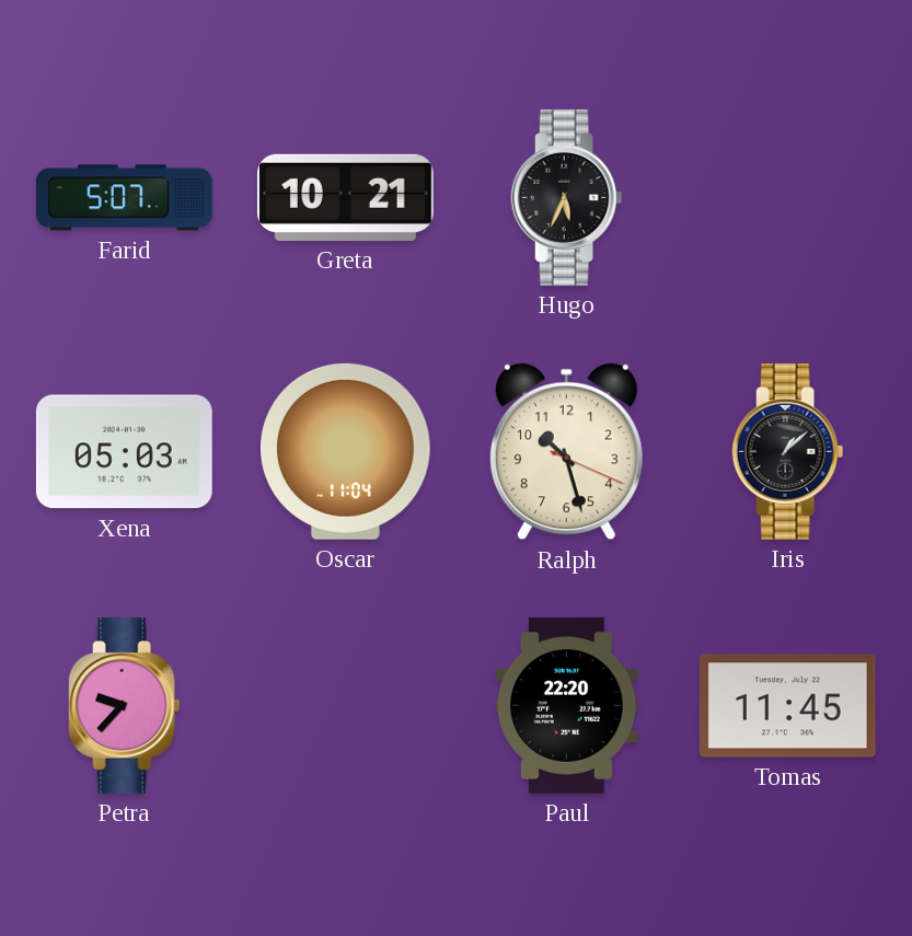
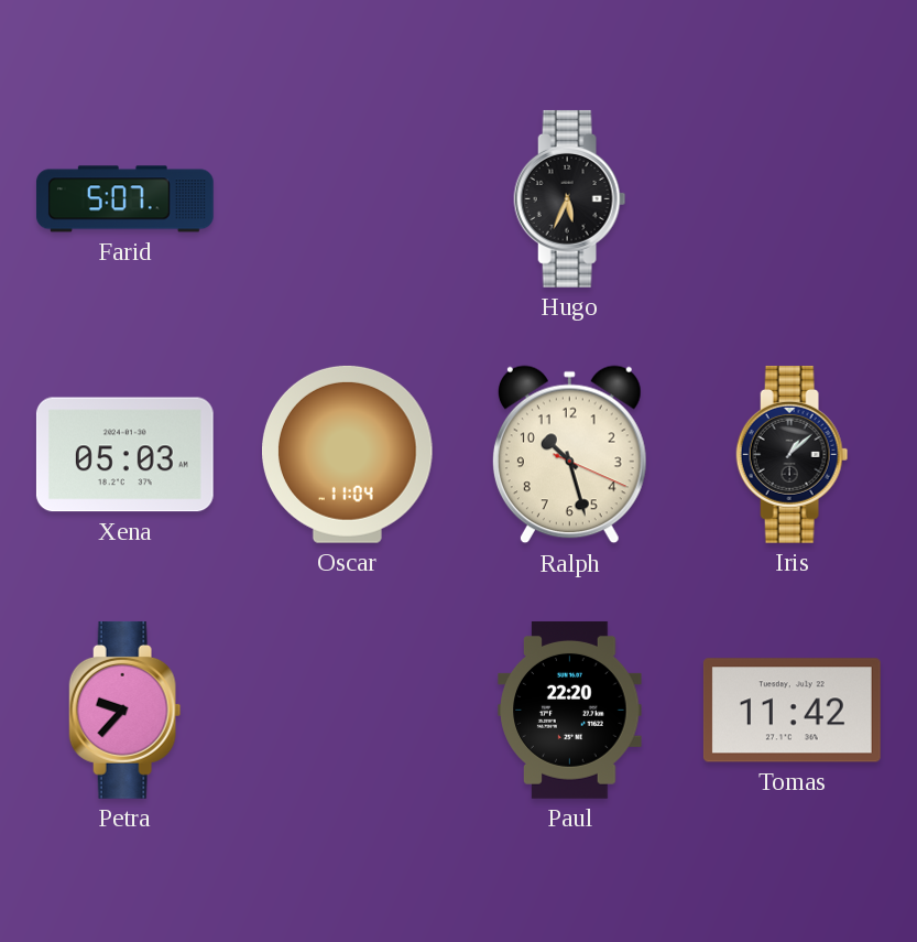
Greta: 10:21 -> none (345, 197)
Tomas: 11:45 -> 11:42 (792, 711)
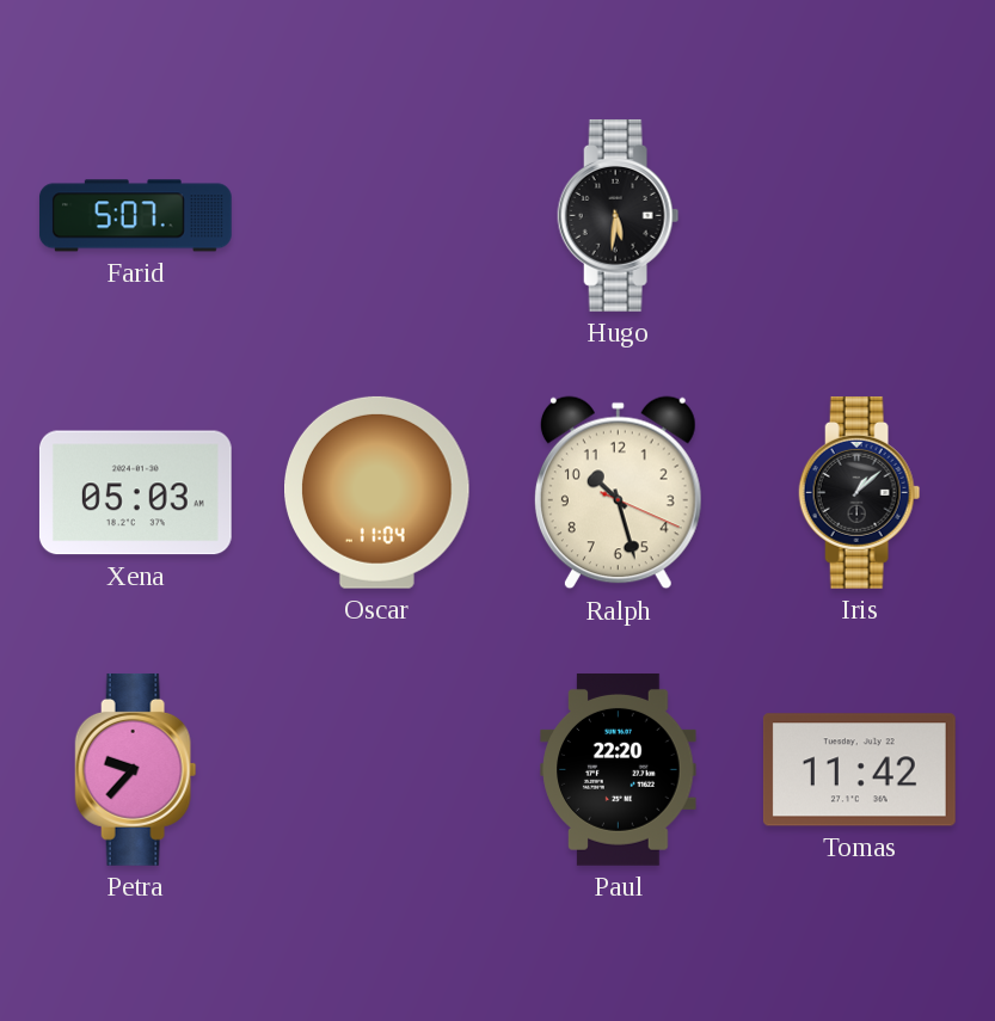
Hugo: 5:34 -> 5:31 (619, 215)
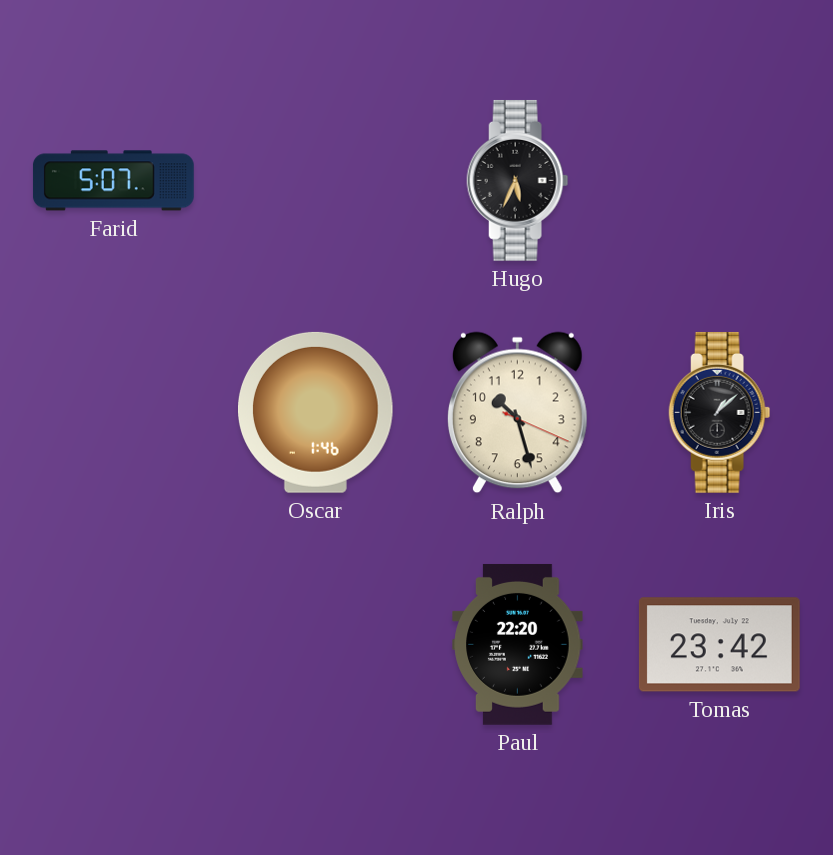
Hugo: 5:31 -> 5:34 (518, 180)
Xena: 05:03 -> none (135, 493)
Oscar: 11:04 -> 1:46 (316, 412)
Petra: 9:37 -> none (136, 769)
Tomas: 11:42 -> 23:42 (719, 645)
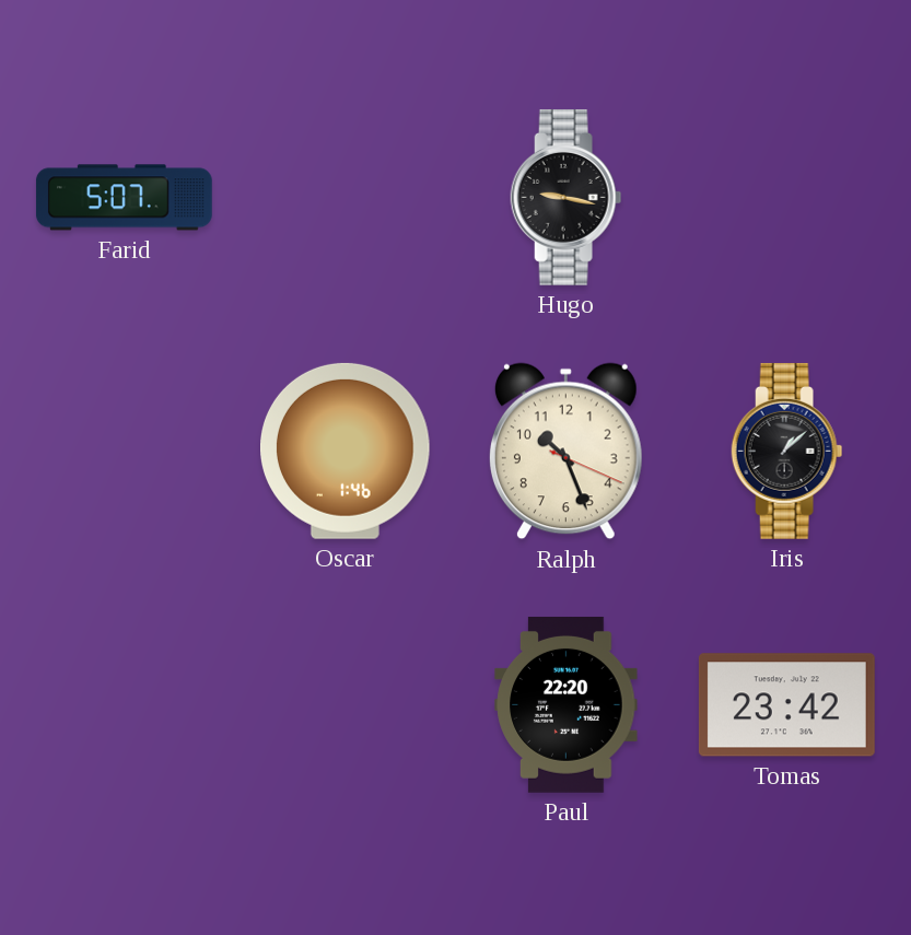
Hugo: 5:34 -> 9:17 (567, 197)
Ralph: 10:27 -> 10:26 (565, 452)
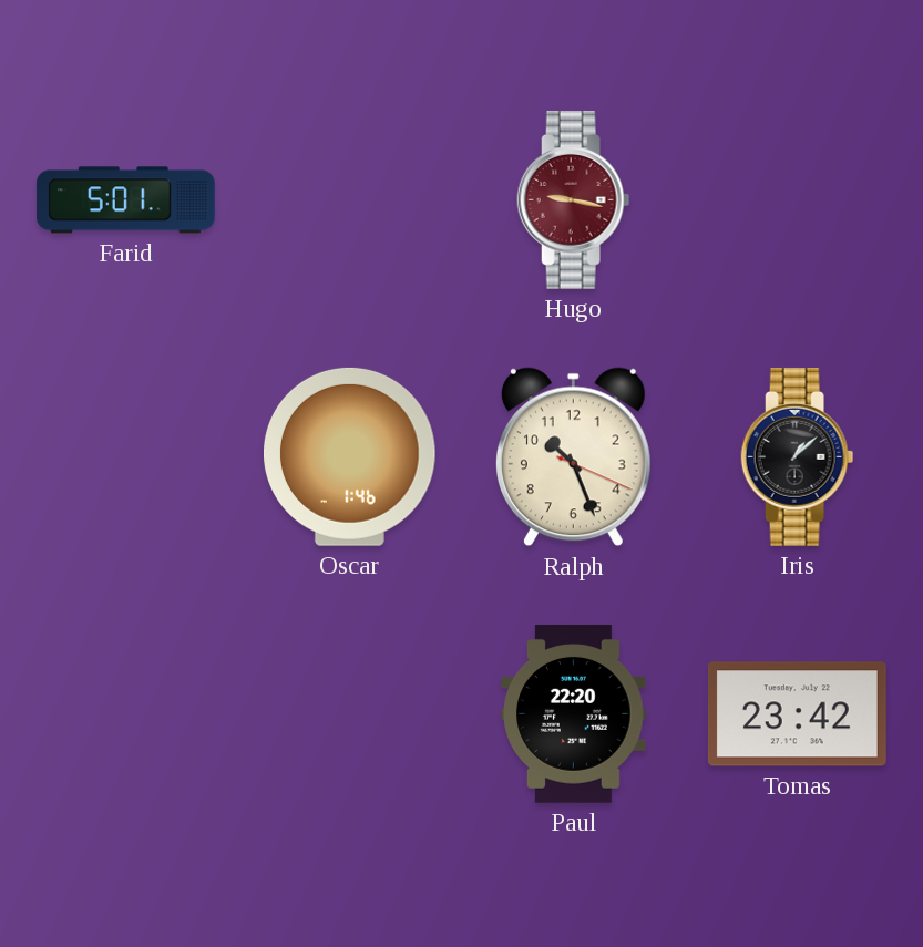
Farid: 5:07 -> 5:01 (125, 200)
Hugo dial: black -> burgundy (574, 199)
